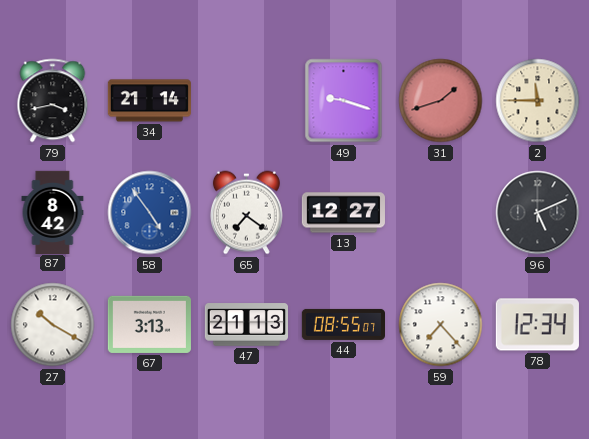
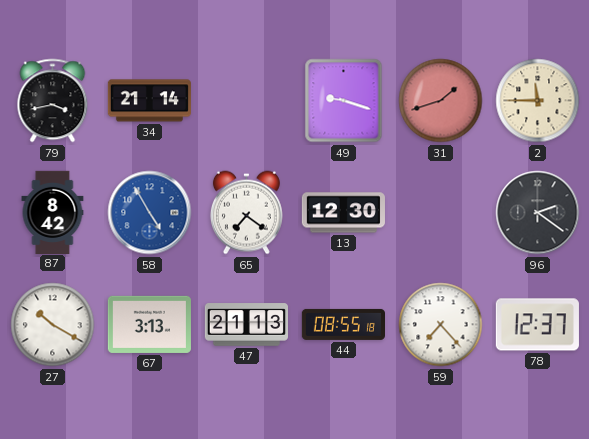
58: 4:54 -> 4:55 (150, 213)
13: 12:27 -> 12:30 (343, 213)
96: 5:11 -> 2:21 (538, 213)
44: 08:55:07 -> 08:55:18 (343, 324)
78: 12:34 -> 12:37 (537, 325)
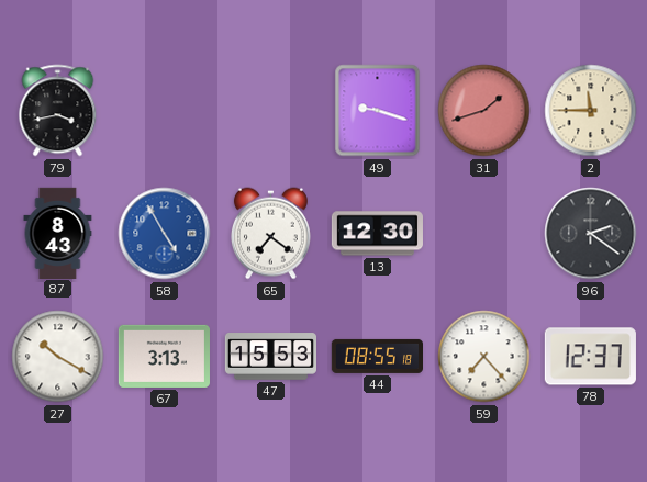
34: 21:14 -> none (149, 101)
87: 8:42 -> 8:43 (58, 233)
47: 21:13 -> 15:53 (270, 357)
